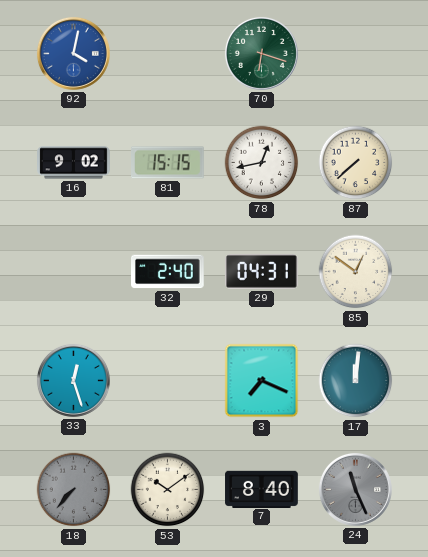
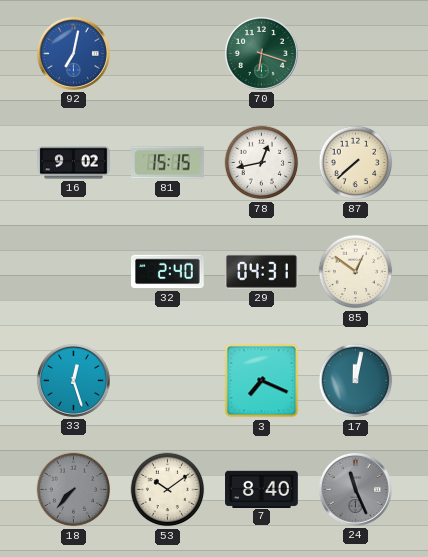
92: 4:02 -> 7:02 (73, 53)
17: 12:01 -> 12:02 (356, 381)
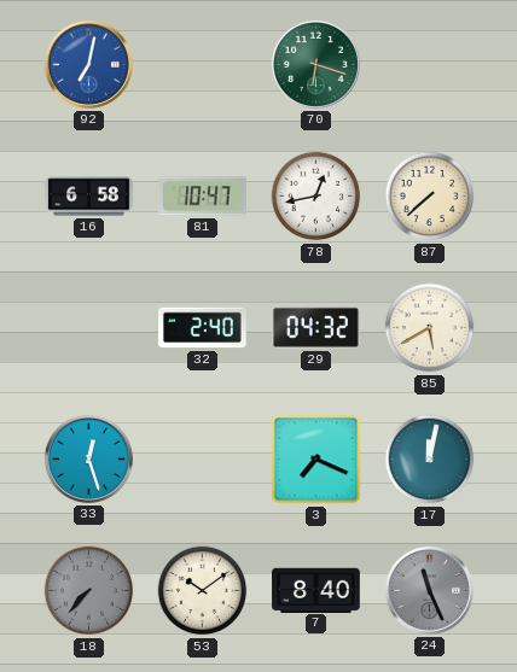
16: 9:02 -> 6:58 (89, 197)
81: 15:15 -> 10:47 (203, 197)
29: 04:31 -> 04:32 (316, 327)
85: 12:51 -> 5:40 (430, 328)
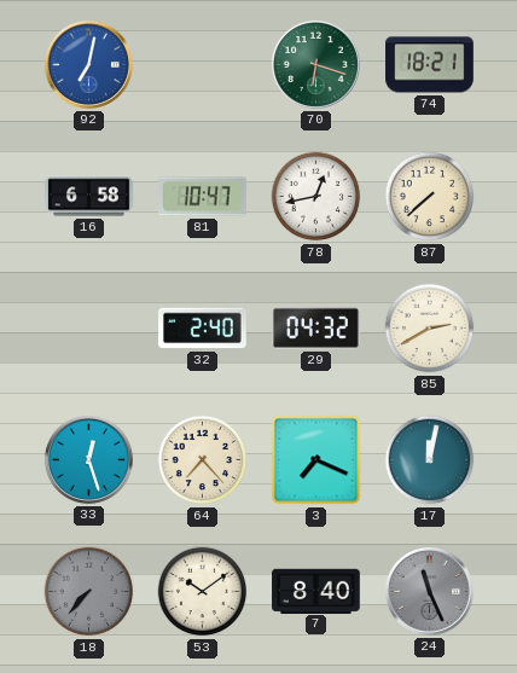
74: none -> 18:21 (430, 65)
85: 5:40 -> 2:40 (430, 329)
64: none -> 7:23 (203, 460)
